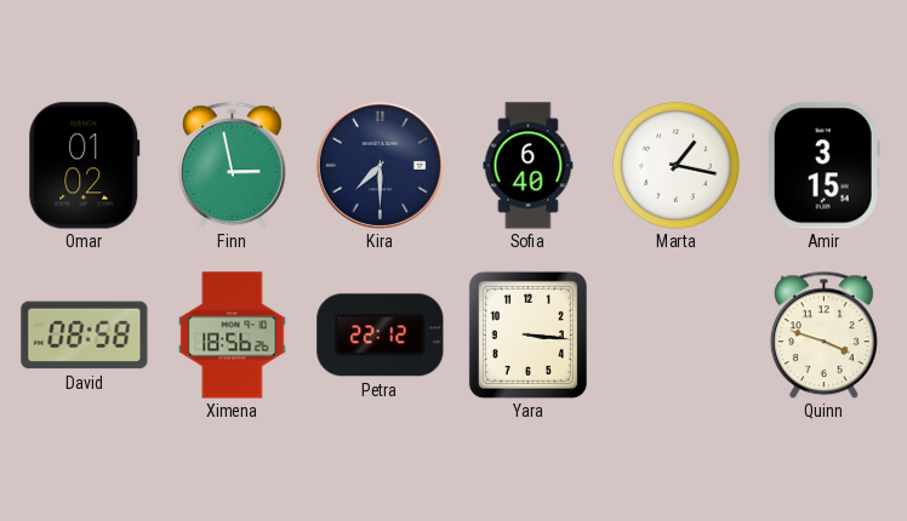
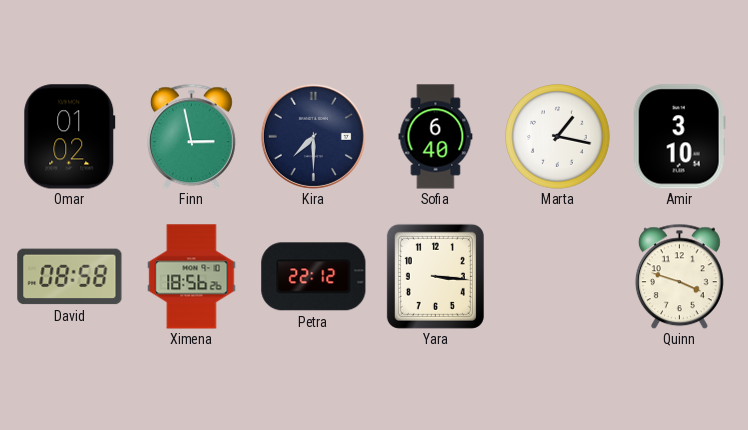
Amir: 3:15 -> 3:10 (679, 137)
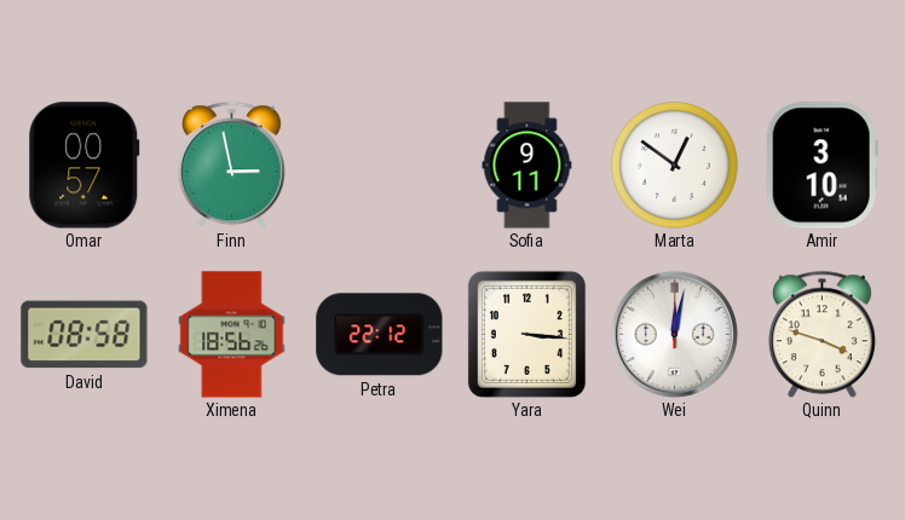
Omar: 01:02 -> 00:57 (85, 166)
Kira: 7:30 -> none (313, 136)
Sofia: 6:40 -> 9:11 (528, 166)
Marta: 1:17 -> 12:51 (675, 166)
Wei: none -> 12:02 (674, 334)
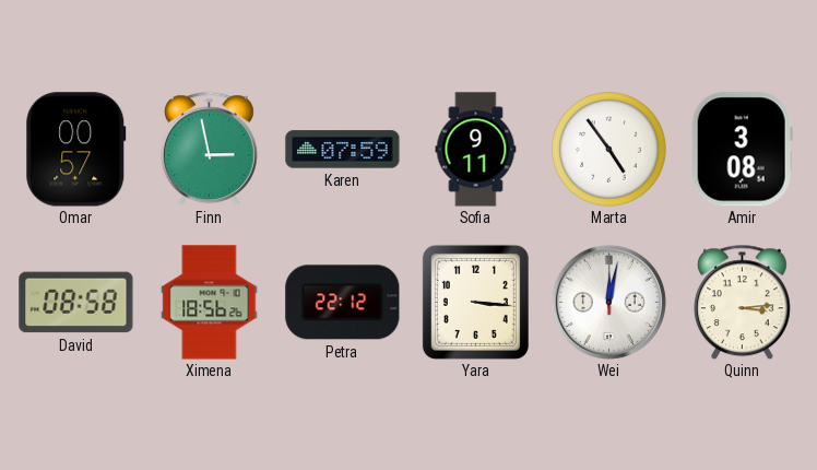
Karen: none -> 07:59 (343, 150)
Marta: 12:51 -> 4:54 (609, 150)
Amir: 3:10 -> 3:08 (742, 150)
Quinn: 3:48 -> 3:14 (742, 302)
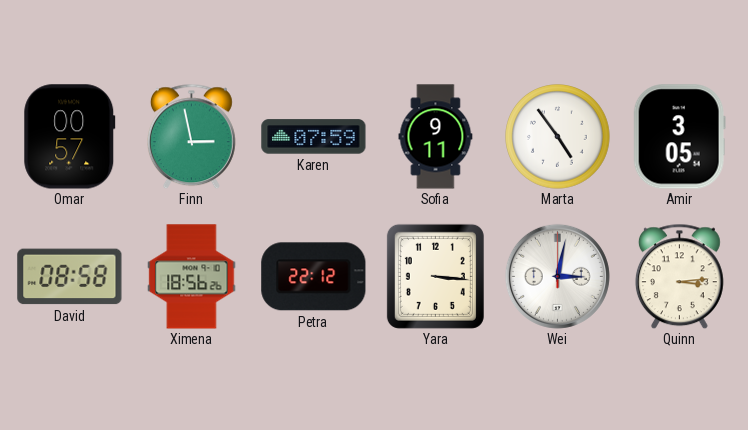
Amir: 3:08 -> 3:05 (679, 137)
Wei: 12:02 -> 3:02 (557, 276)
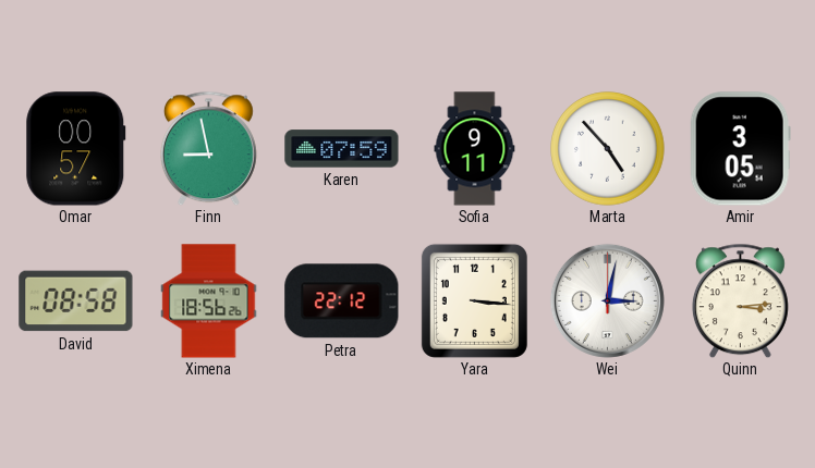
Finn: 2:58 -> 8:58 (208, 148)
Marta: 4:54 -> 4:53 (608, 149)
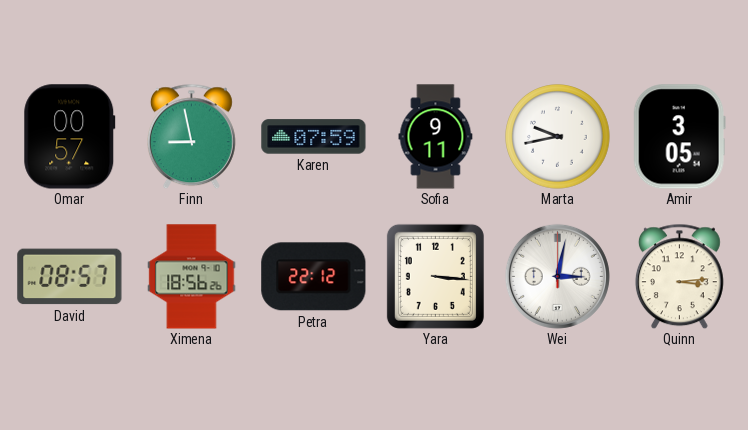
Marta: 4:53 -> 9:43 (558, 137)
David: 08:58 -> 08:57 (70, 277)
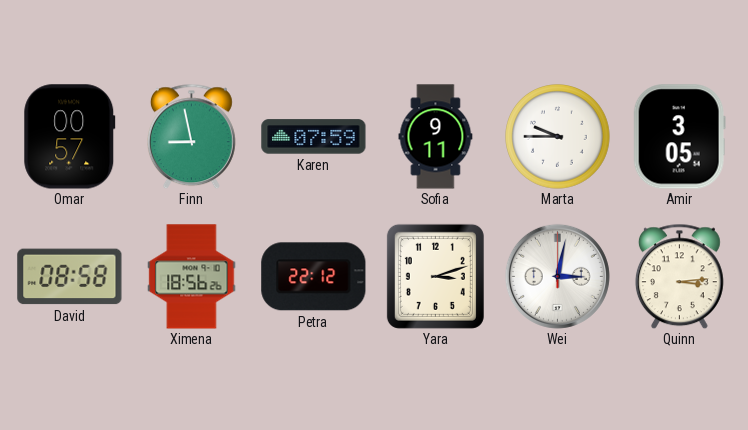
Marta: 9:43 -> 9:45 (558, 137)
David: 08:57 -> 08:58 (70, 277)
Yara: 3:16 -> 3:12 (435, 276)
